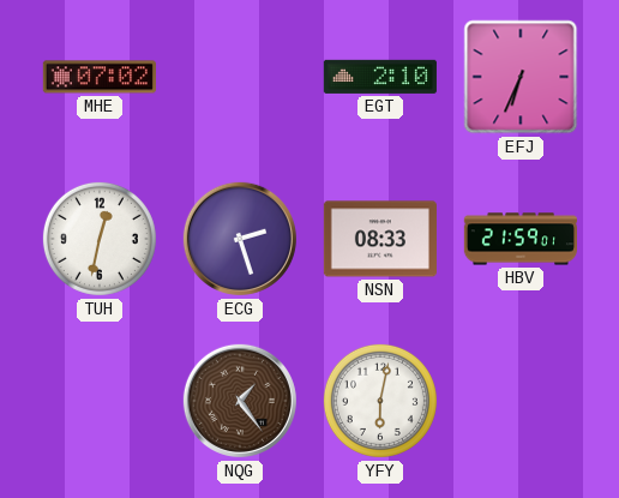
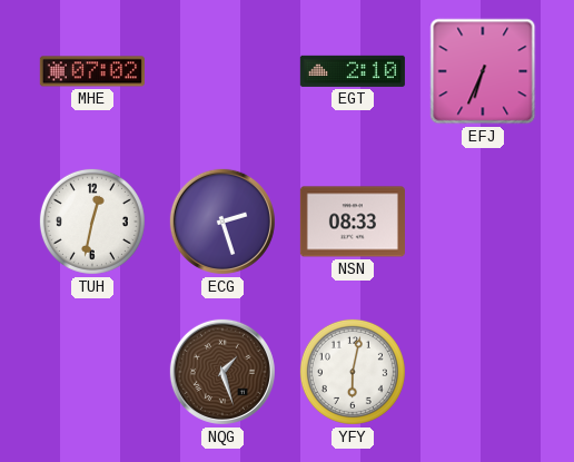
HBV: 21:59 -> none (519, 239)
NQG: 1:24 -> 1:27 (222, 372)
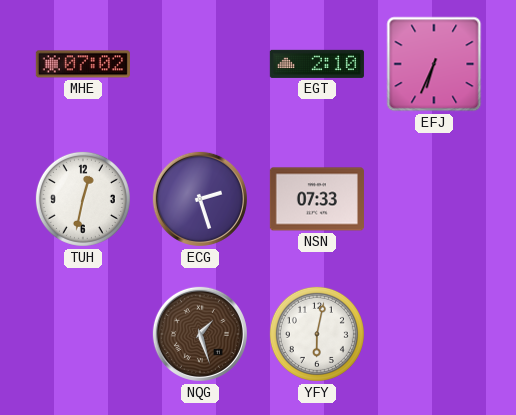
NSN: 08:33 -> 07:33 (317, 199)
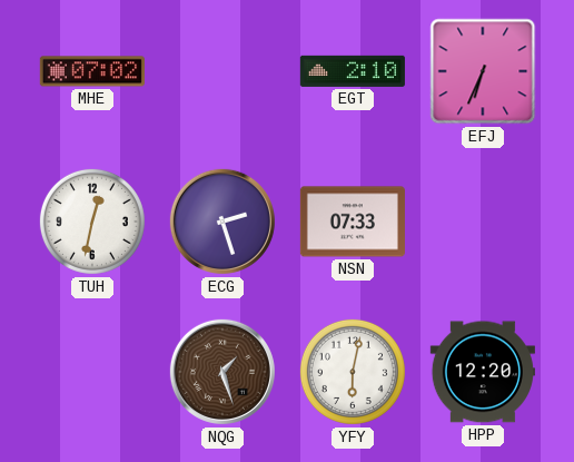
HPP: none -> 12:20 (483, 372)
